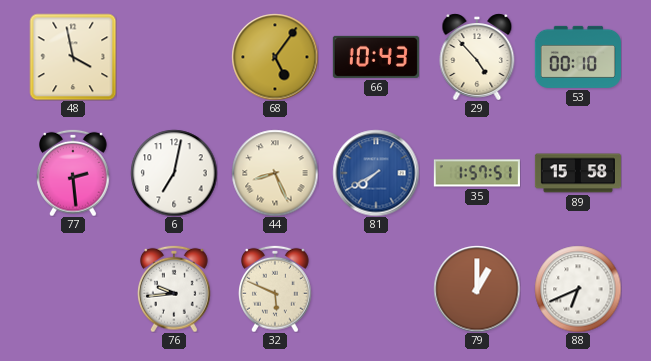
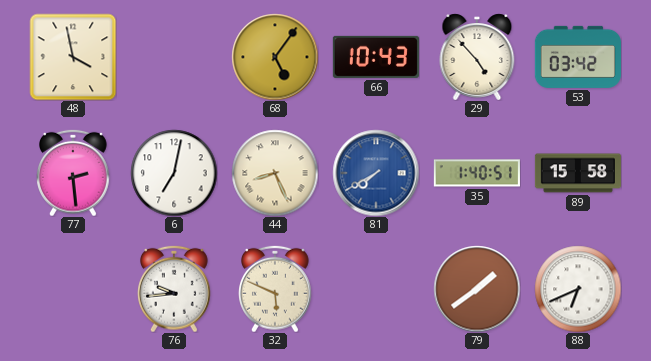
53: 00:10 -> 03:42 (578, 57)
35: 1:57 -> 1:40 (477, 173)
79: 1:00 -> 1:39 (477, 289)
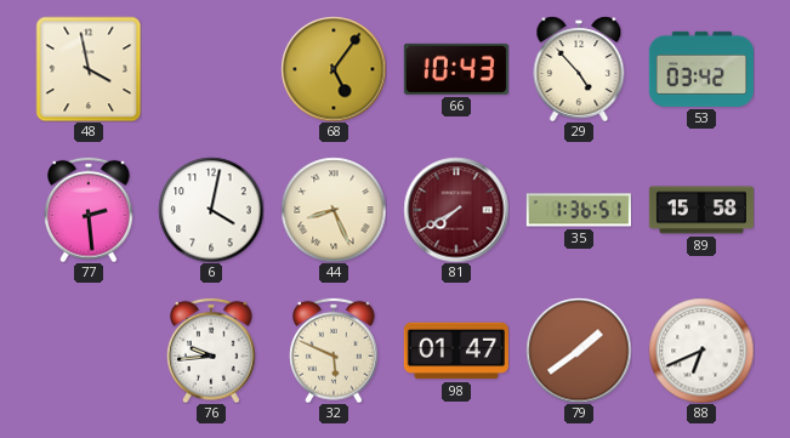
6: 7:02 -> 4:02 (211, 210)
81 dial: blue -> burgundy (456, 210)
35: 1:40 -> 1:36 (579, 210)
98: none -> 01:47 (456, 351)
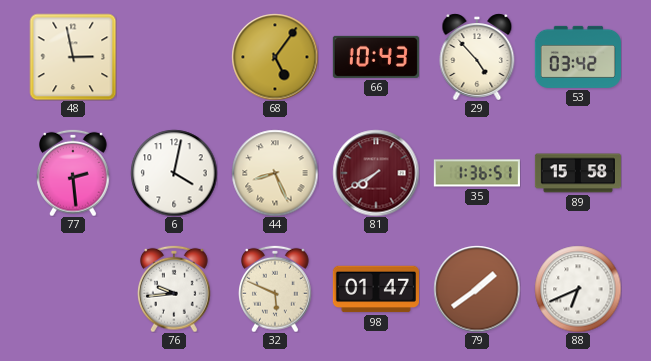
48: 3:58 -> 2:58 (73, 57)
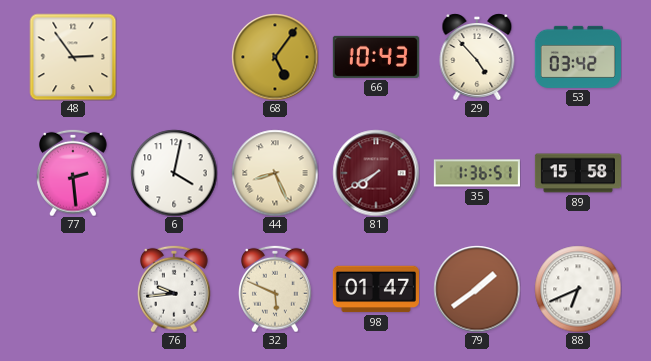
48: 2:58 -> 2:54 (73, 57)
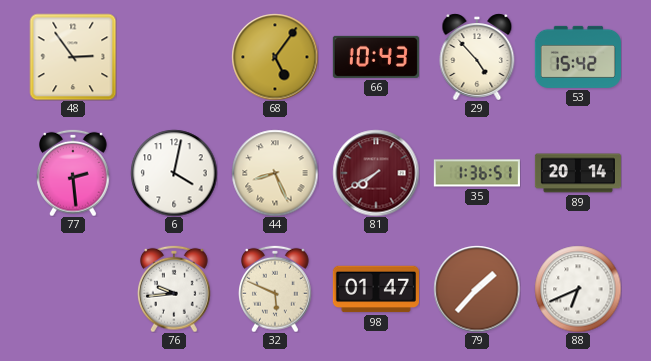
53: 03:42 -> 15:42 (578, 57)
89: 15:58 -> 20:14 (578, 173)
79: 1:39 -> 1:37 (477, 289)
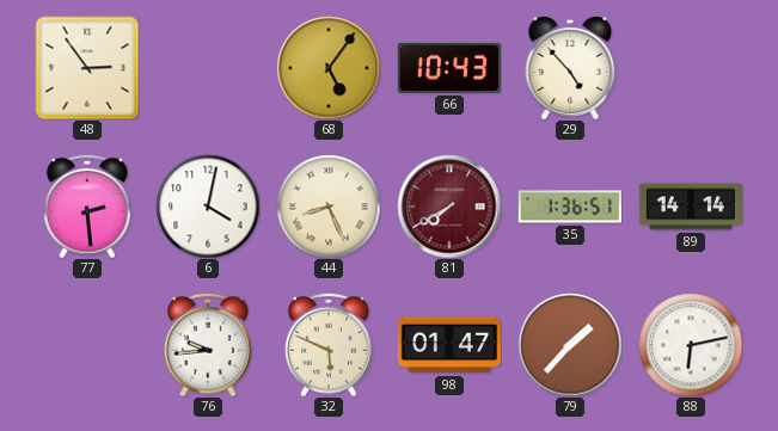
53: 15:42 -> none (578, 57)
89: 20:14 -> 14:14 (691, 207)
88: 6:41 -> 6:13 (691, 345)
